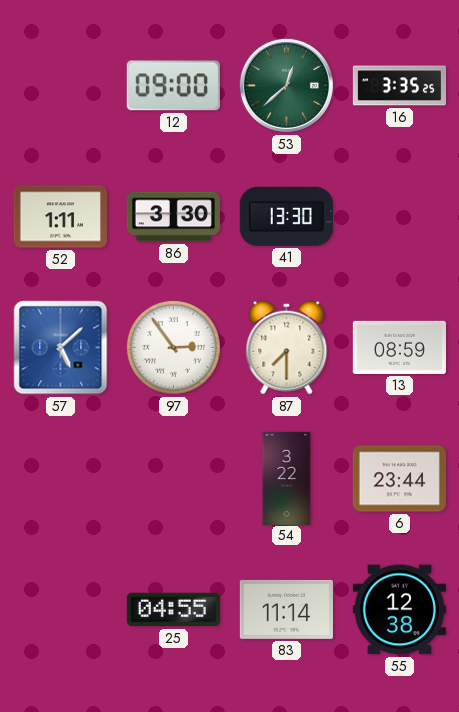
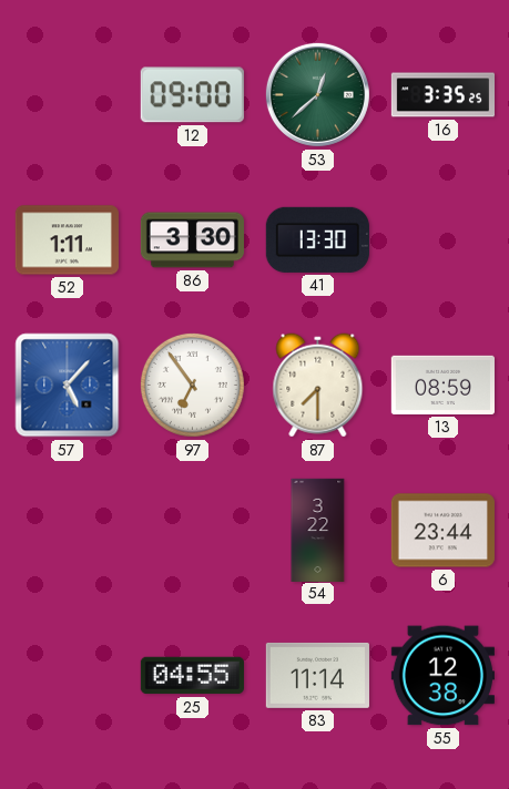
57: 5:08 -> 5:07 (68, 386)
97: 2:54 -> 6:54 (192, 385)
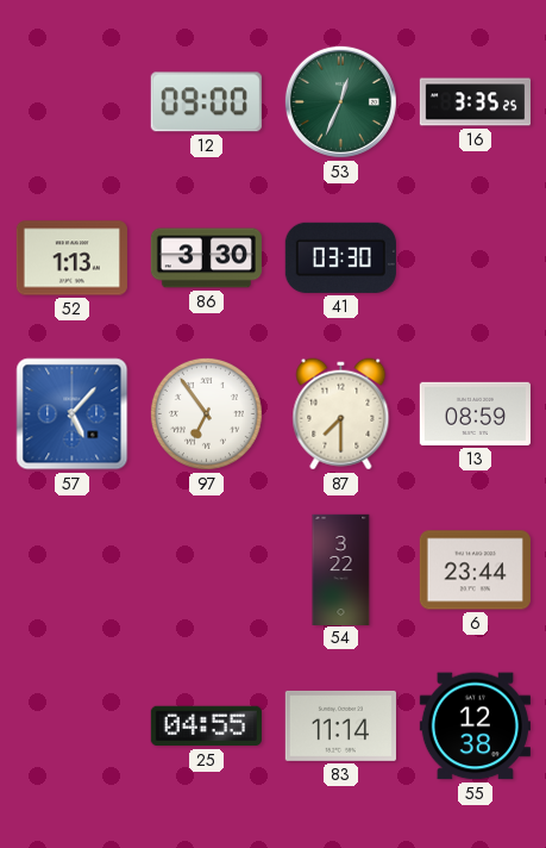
53: 12:38 -> 12:34 (340, 101)
52: 1:11 -> 1:13 (71, 258)
41: 13:30 -> 03:30 (340, 257)
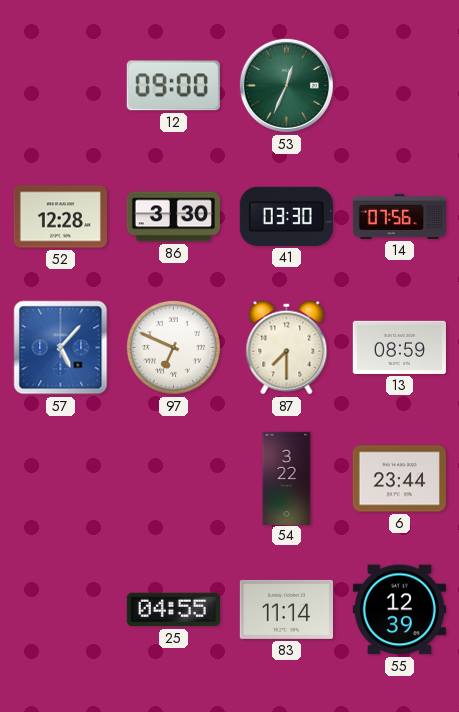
16: 3:35 -> none (475, 102)
52: 1:13 -> 12:28 (60, 217)
14: none -> 07:56 (399, 216)
97: 6:54 -> 6:49 (173, 347)
55: 12:38 -> 12:39 (399, 610)
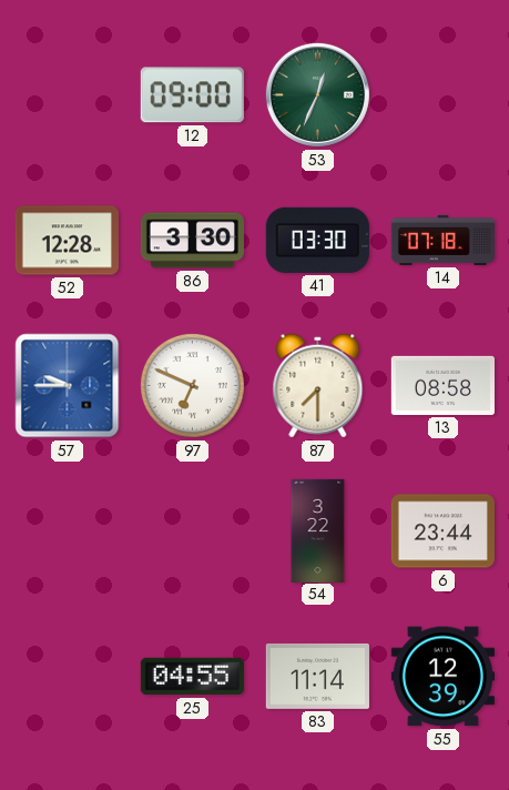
14: 07:56 -> 07:18 (442, 240)
57: 5:07 -> 9:45 (68, 386)
13: 08:59 -> 08:58 (442, 385)
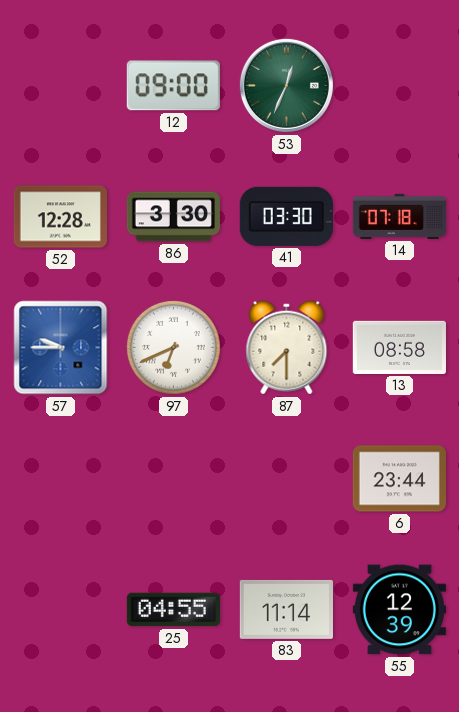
97: 6:49 -> 6:41 (173, 347)
54: 3:22 -> none (318, 530)
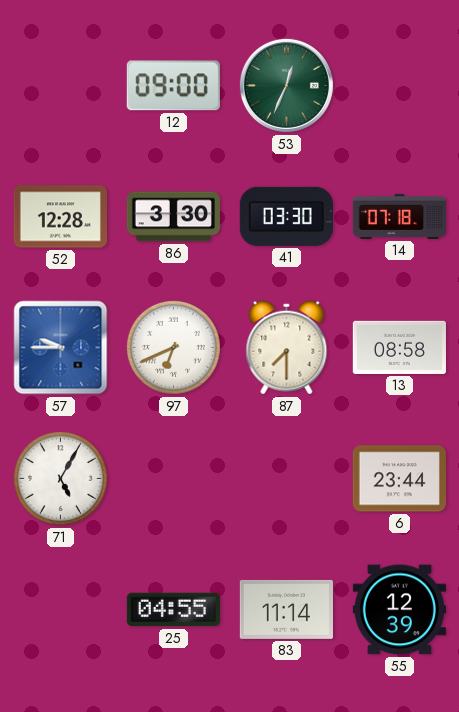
71: none -> 5:05 (60, 478)
